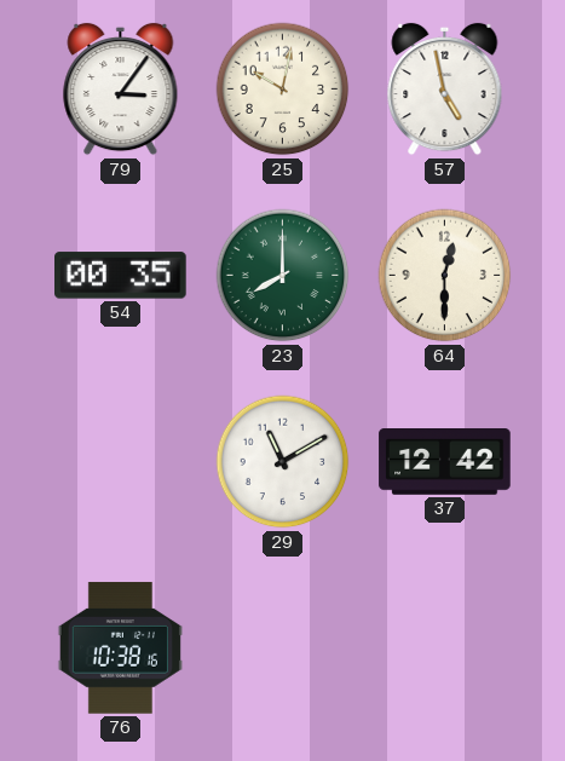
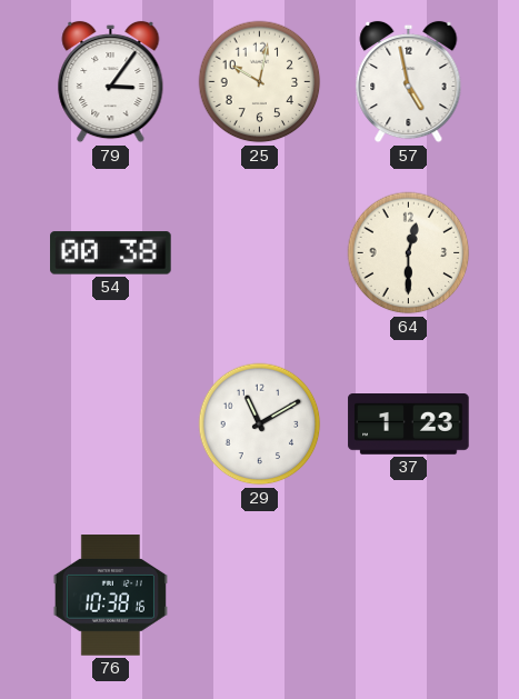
54: 00:35 -> 00:38 (111, 253)
23: 8:00 -> none (283, 276)
37: 12:42 -> 1:23 (409, 425)
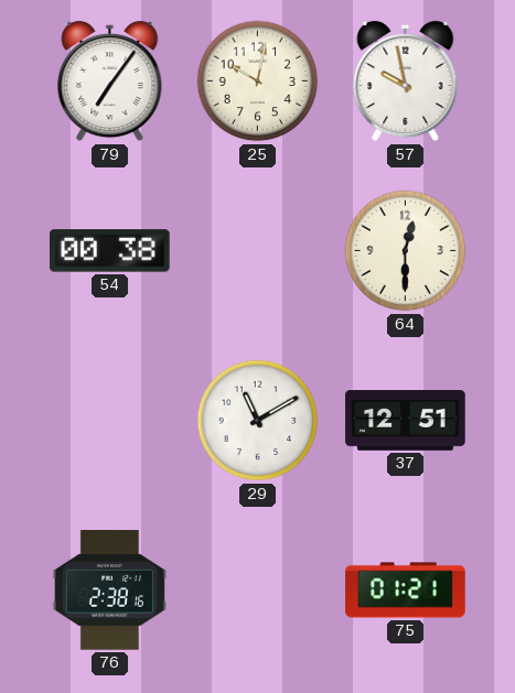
79: 3:06 -> 7:06 (110, 82)
57: 4:58 -> 9:58 (406, 82)
37: 1:23 -> 12:51 (406, 421)
76: 10:38 -> 2:38 (109, 591)
75: none -> 01:21 (406, 591)
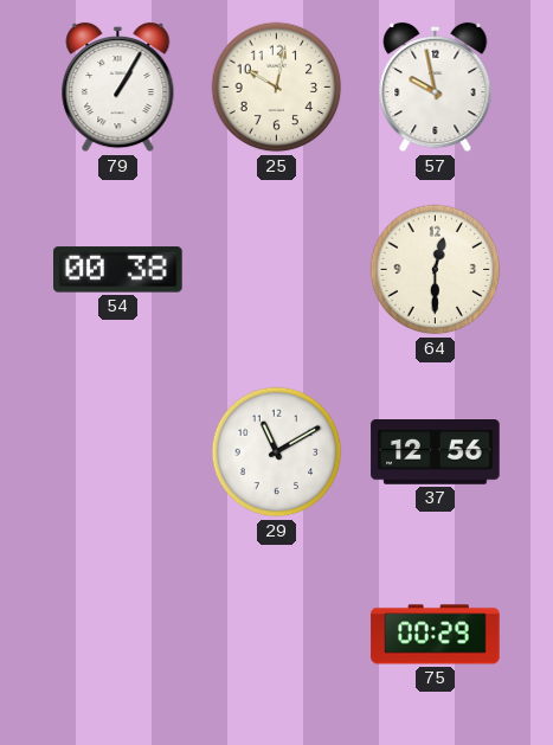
79: 7:06 -> 1:05 (118, 88)
37: 12:51 -> 12:56 (436, 452)
76: 2:38 -> none (109, 591)
75: 01:21 -> 00:29 (436, 635)
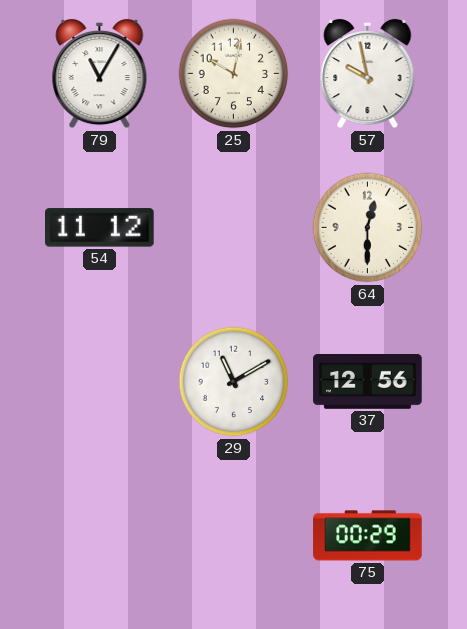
79: 1:05 -> 11:05 (100, 74)
54: 00:38 -> 11:12 (100, 228)
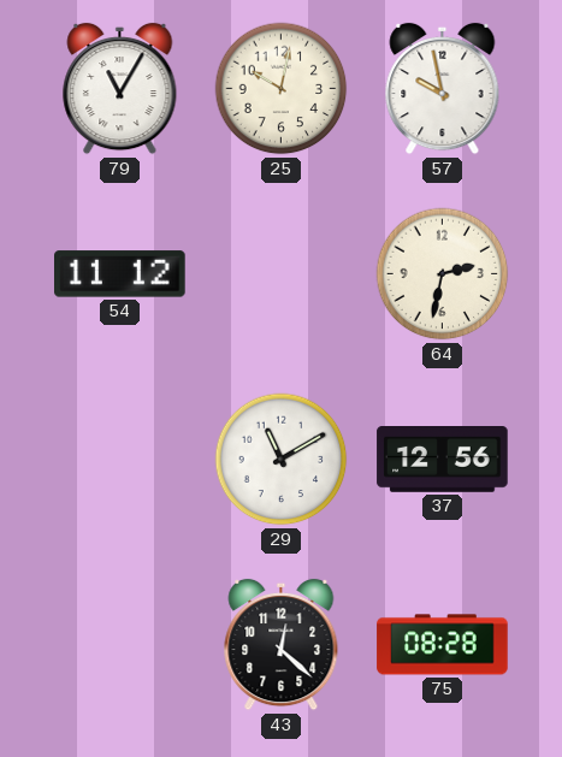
64: 12:30 -> 2:32 (443, 274)
43: none -> 12:22 (282, 645)
75: 00:29 -> 08:28 (443, 645)
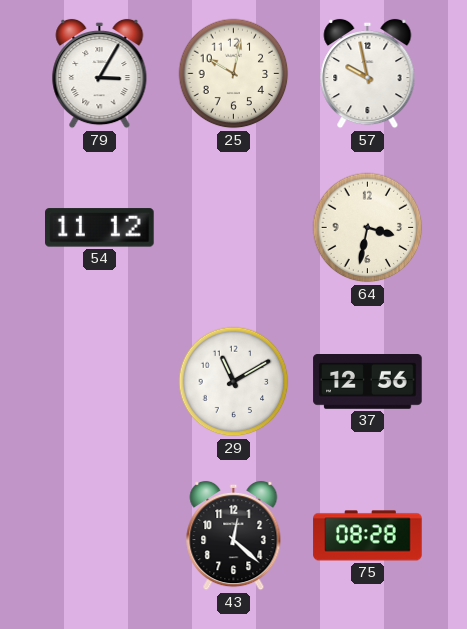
79: 11:05 -> 3:05 (100, 74)
64: 2:32 -> 3:32 (368, 228)
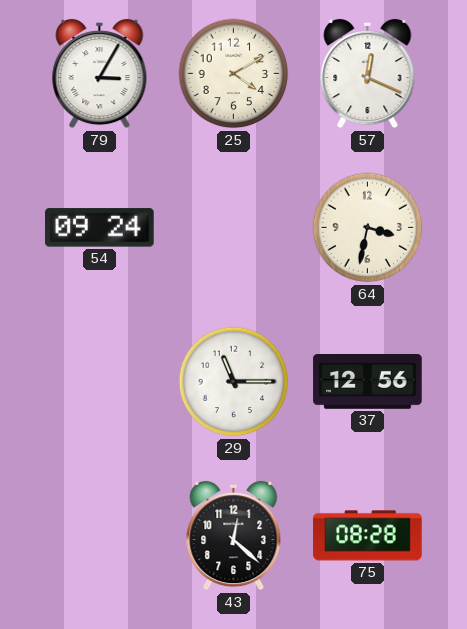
25: 10:02 -> 4:10 (234, 74)
57: 9:58 -> 12:19 (368, 74)
54: 11:12 -> 09:24 (100, 228)
29: 11:10 -> 11:15 (234, 382)
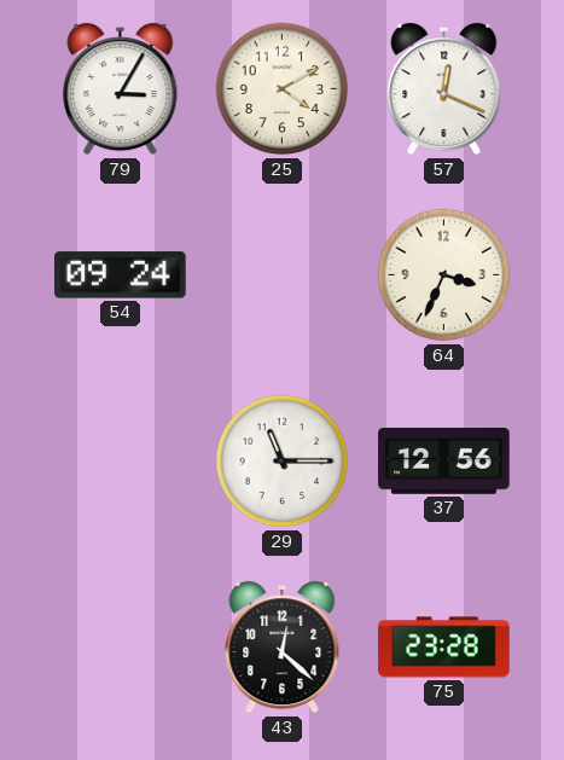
64: 3:32 -> 3:34 (444, 275)
75: 08:28 -> 23:28 (444, 648)
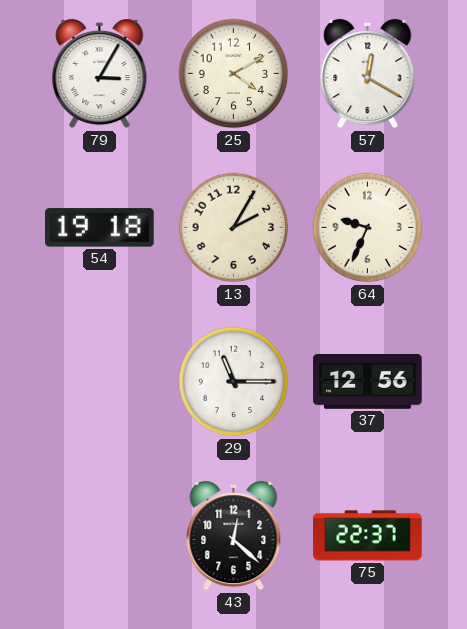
57: 12:19 -> 12:20 (368, 74)
54: 09:24 -> 19:18 (100, 228)
13: none -> 2:05 (234, 228)
64: 3:34 -> 9:34 (368, 228)
75: 23:28 -> 22:37 (368, 536)
